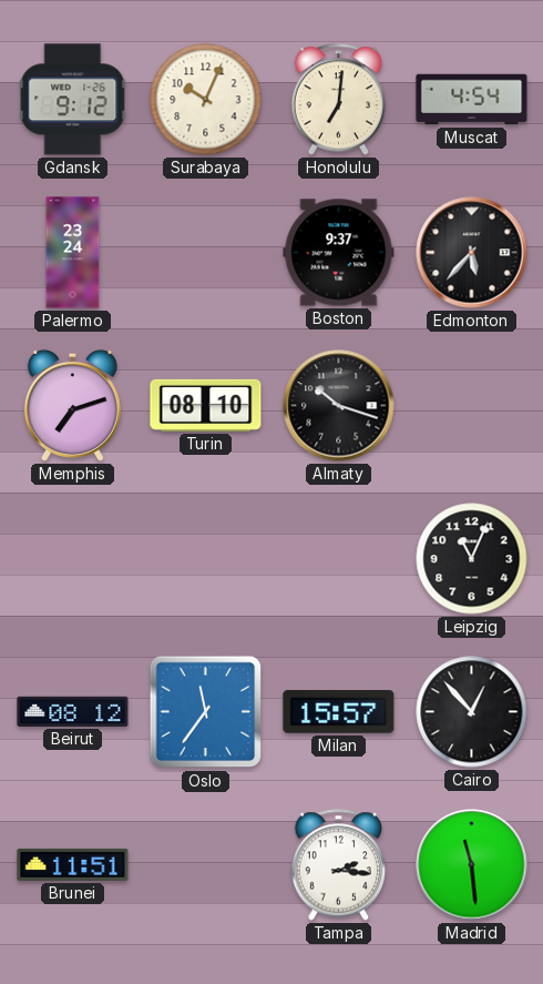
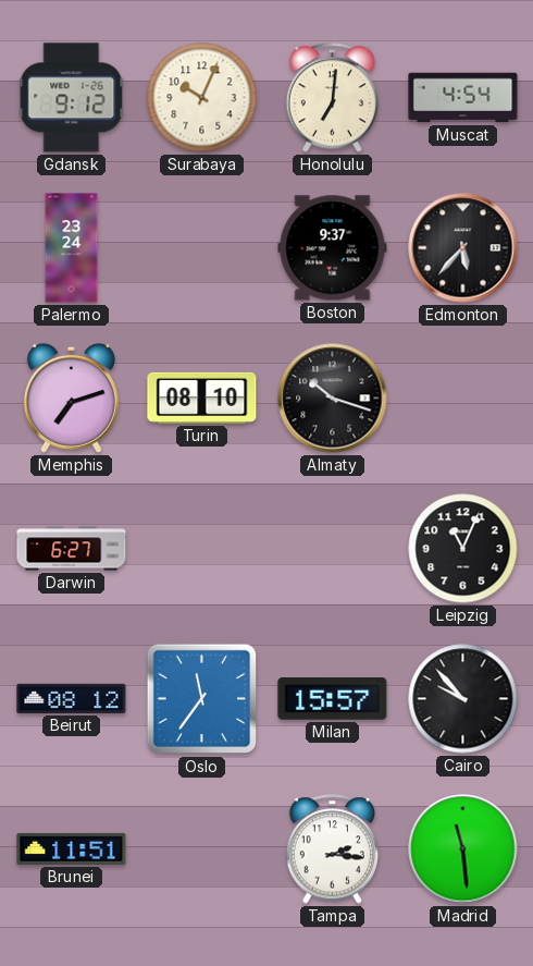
Darwin: none -> 6:27 (72, 549)
Cairo: 12:53 -> 9:53 (463, 699)
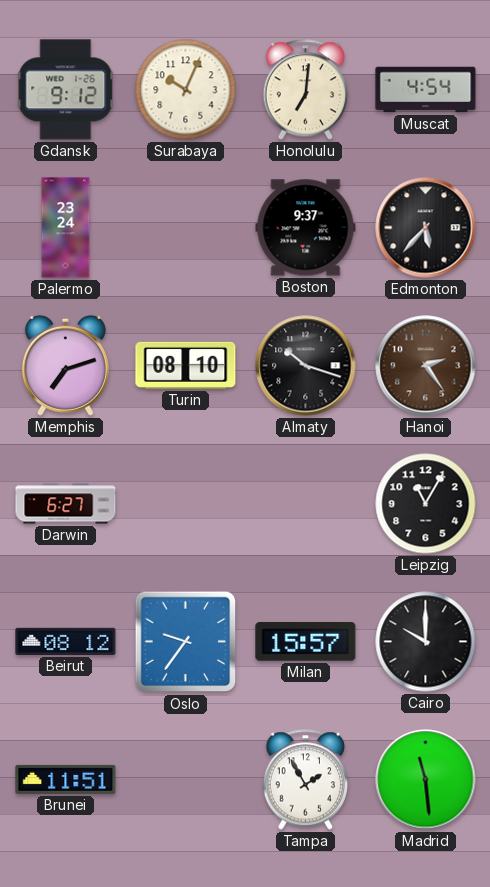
Hanoi: none -> 2:24 (426, 366)
Leipzig: 11:04 -> 11:05 (426, 504)
Oslo: 11:36 -> 9:36 (186, 642)
Cairo: 9:53 -> 10:00 (426, 642)
Tampa: 2:16 -> 1:55 (305, 780)
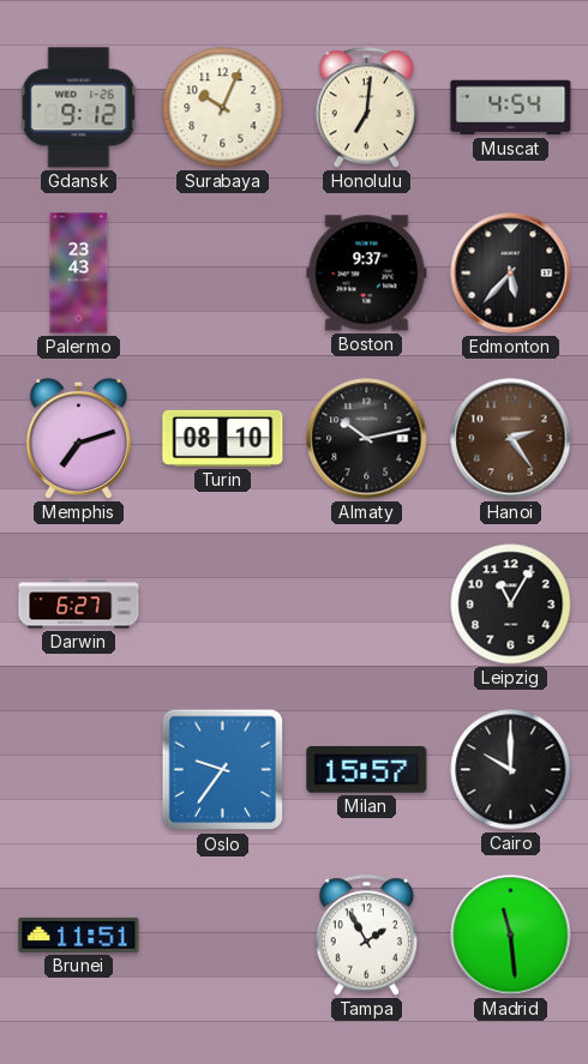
Palermo: 23:24 -> 23:43 (79, 273)
Almaty: 10:18 -> 10:13 (367, 439)
Beirut: 08:12 -> none (66, 641)
